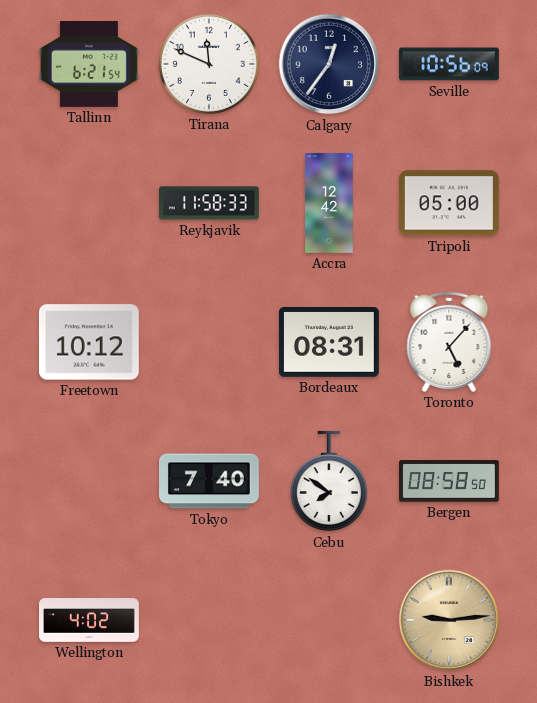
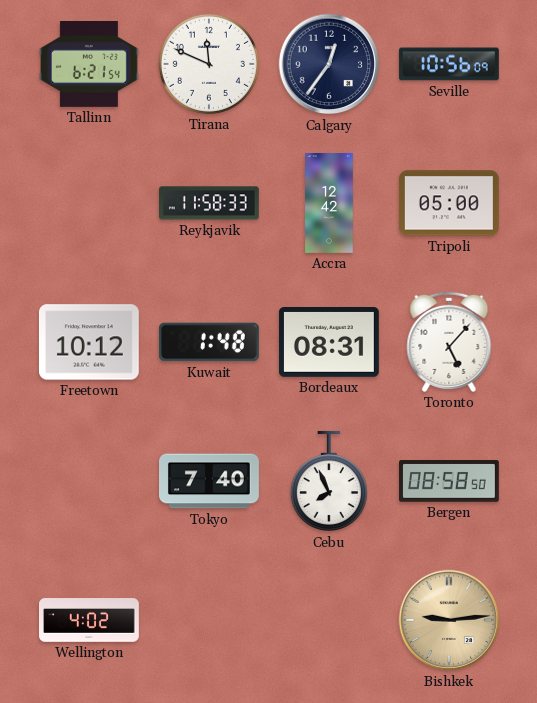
Kuwait: none -> 1:48 (209, 342)
Cebu: 7:51 -> 7:56 (329, 481)
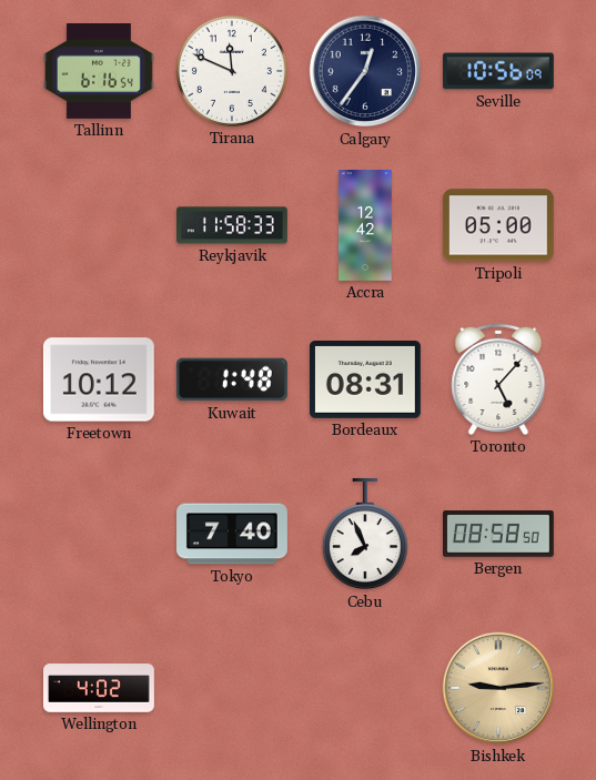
Tallinn: 6:21 -> 6:16 (99, 72)
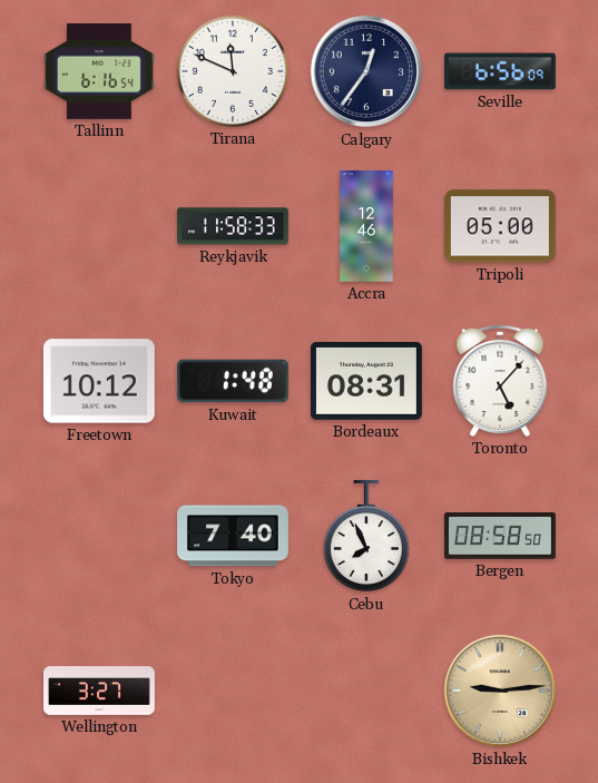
Seville: 10:56 -> 6:56 (500, 71)
Accra: 12:42 -> 12:46 (366, 227)
Wellington: 4:02 -> 3:27 (100, 691)
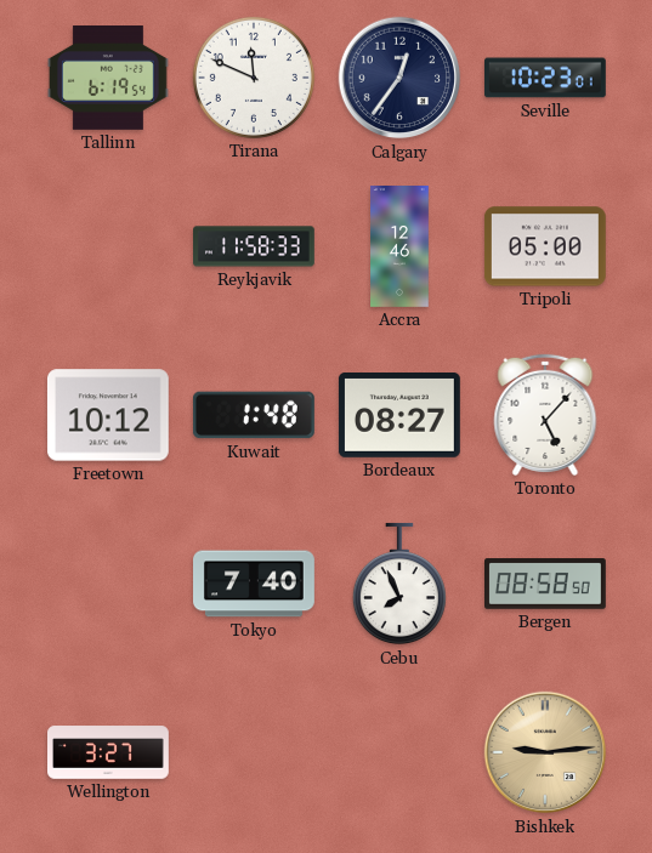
Tallinn: 6:16 -> 6:19 (108, 79)
Seville: 6:56 -> 10:23 (545, 78)
Bordeaux: 08:31 -> 08:27 (399, 416)
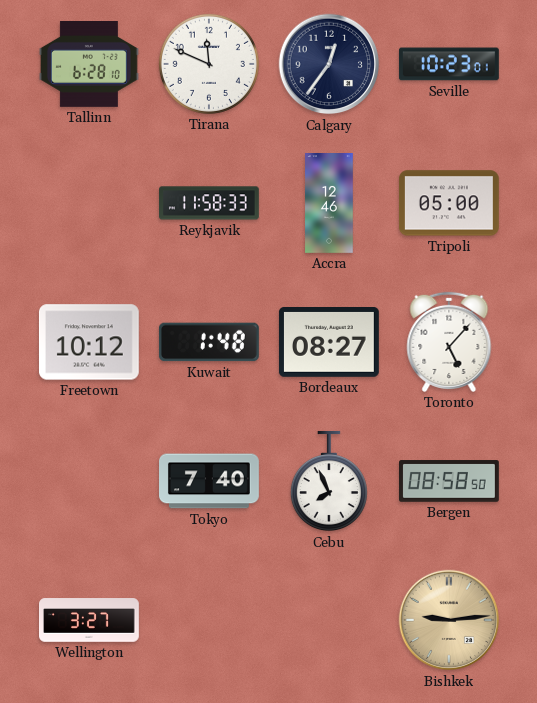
Tallinn: 6:19 -> 6:28 (89, 65)
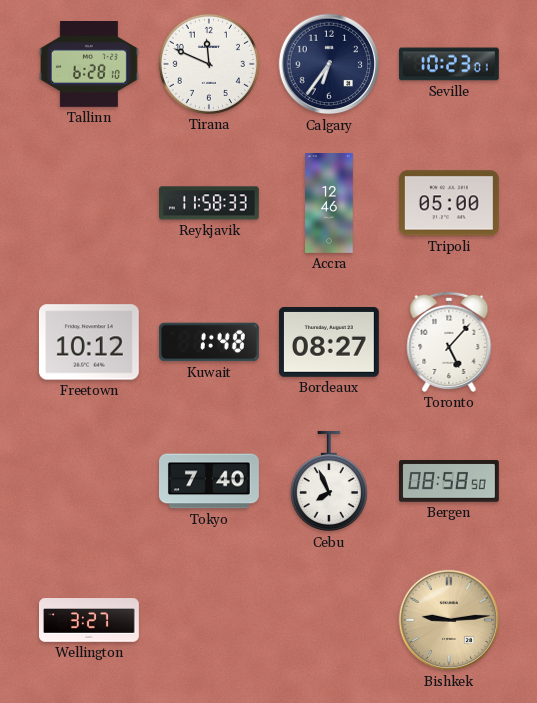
Calgary: 12:36 -> 6:36 (329, 64)
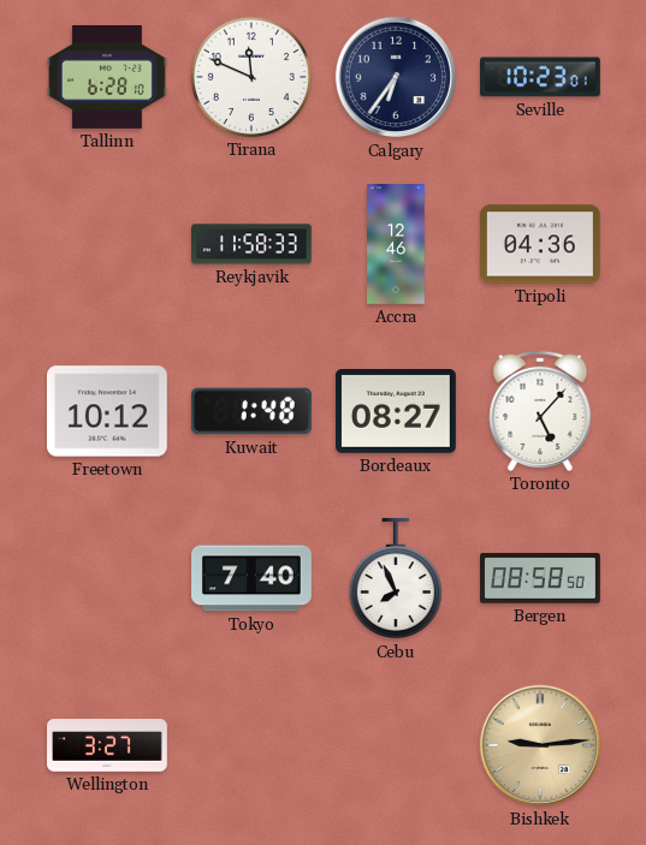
Tripoli: 05:00 -> 04:36 (540, 244)
